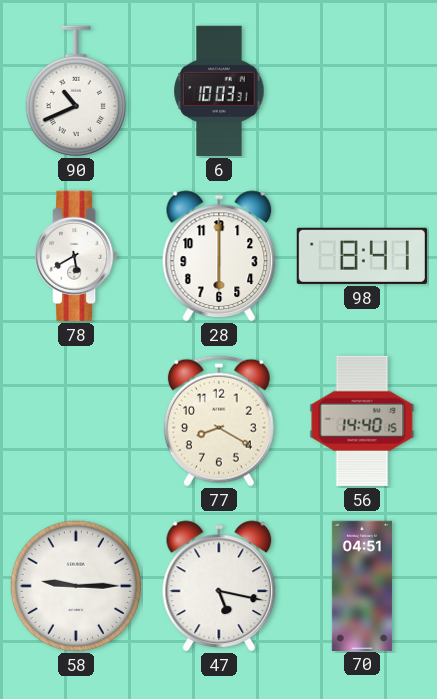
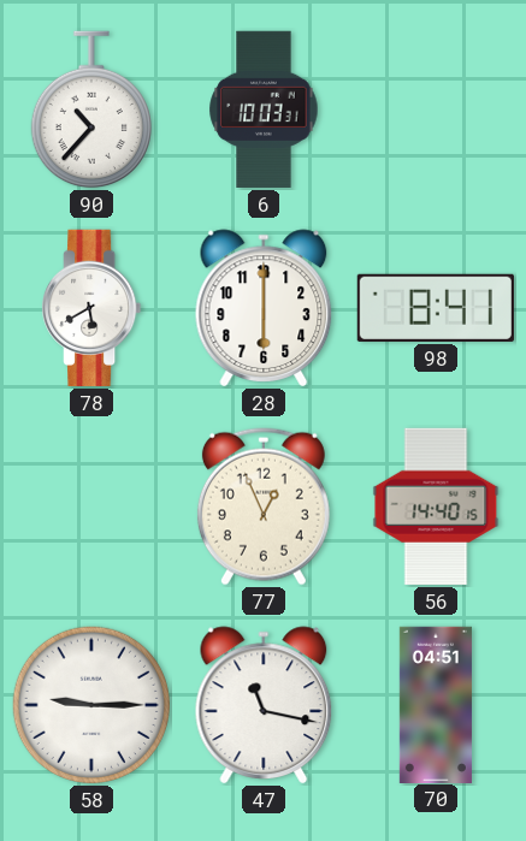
90: 10:41 -> 10:37 (91, 109)
77: 8:20 -> 12:56 (264, 507)
47: 5:17 -> 11:17 (264, 705)
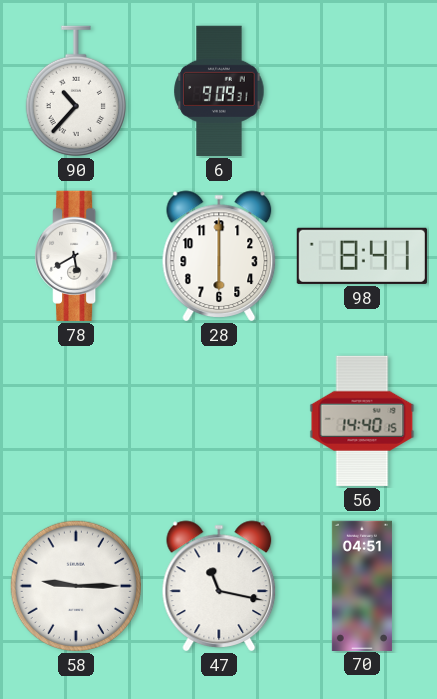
6: 10:03 -> 9:09 (219, 91)
77: 12:56 -> none (264, 507)
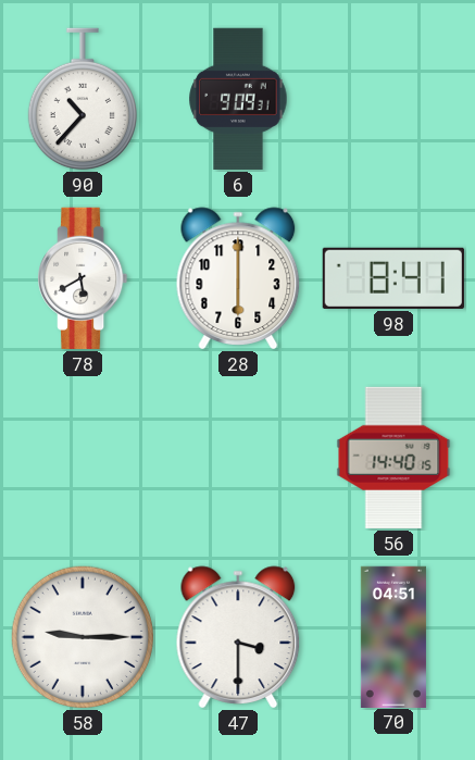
47: 11:17 -> 3:30 (238, 637)
